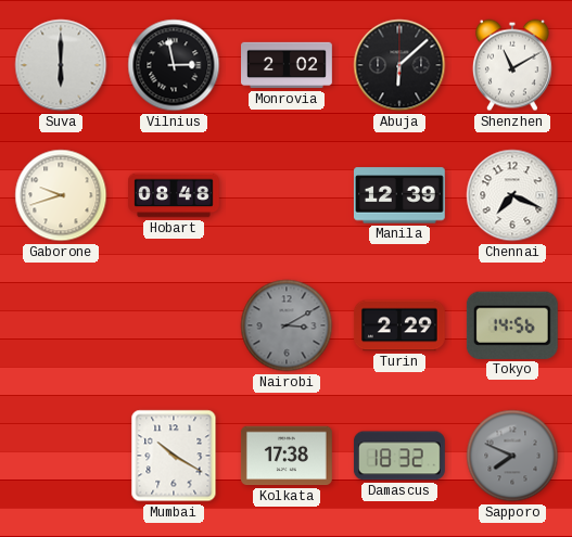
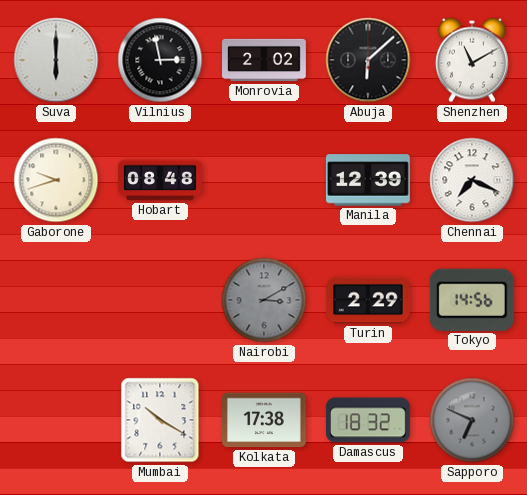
Sapporo: 7:49 -> 6:49 (472, 420)
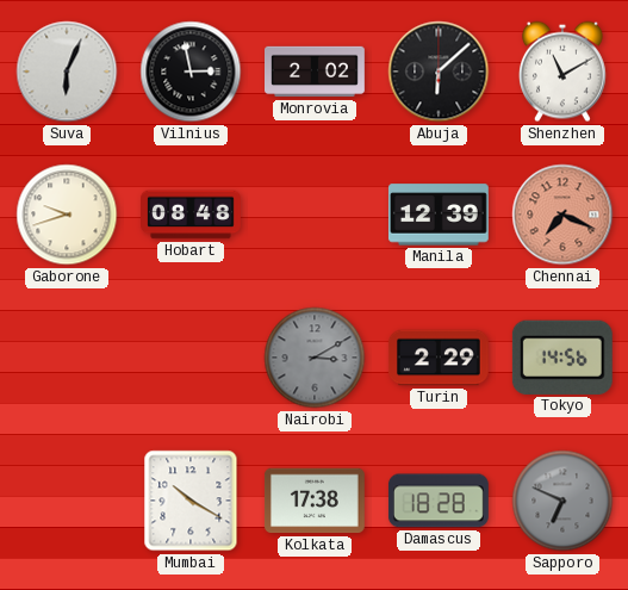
Suva: 6:00 -> 6:04 (67, 72)
Chennai dial: white -> salmon (562, 215)
Damascus: 18:32 -> 18:28 (439, 501)
